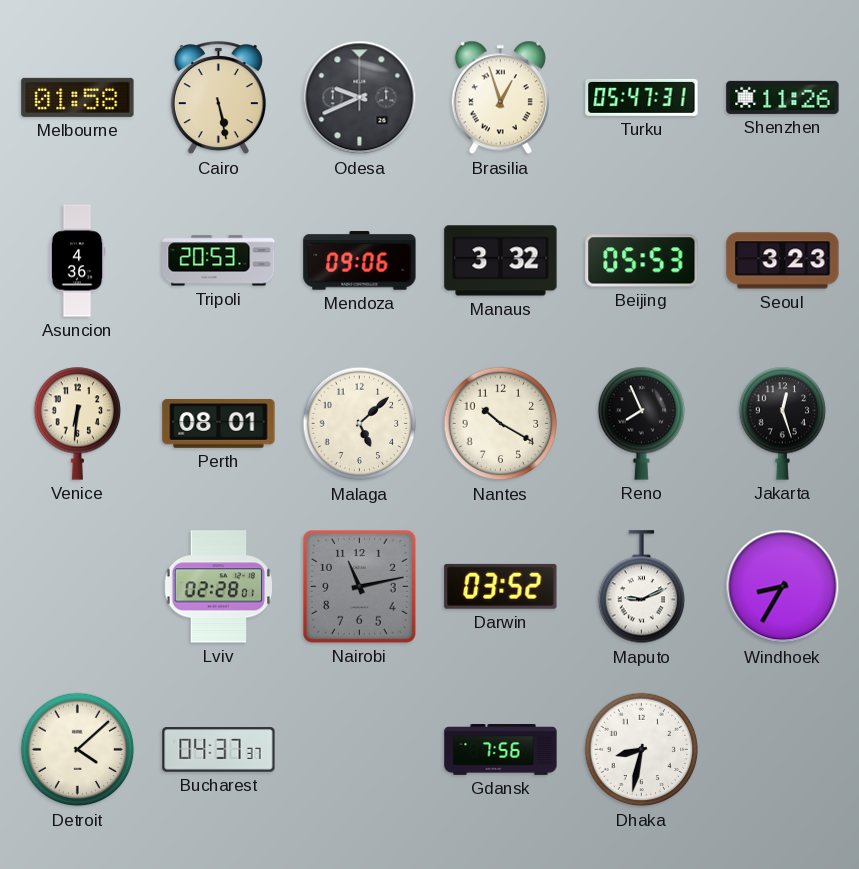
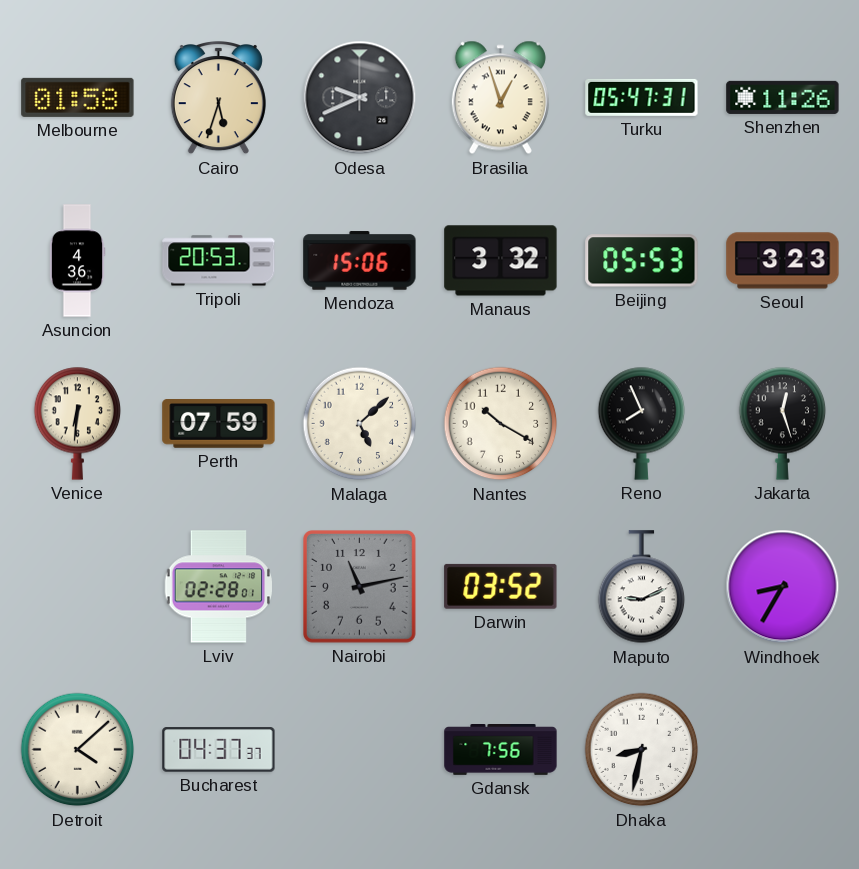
Cairo: 5:28 -> 5:33 (218, 99)
Mendoza: 09:06 -> 15:06 (360, 261)
Perth: 08:01 -> 07:59 (219, 424)
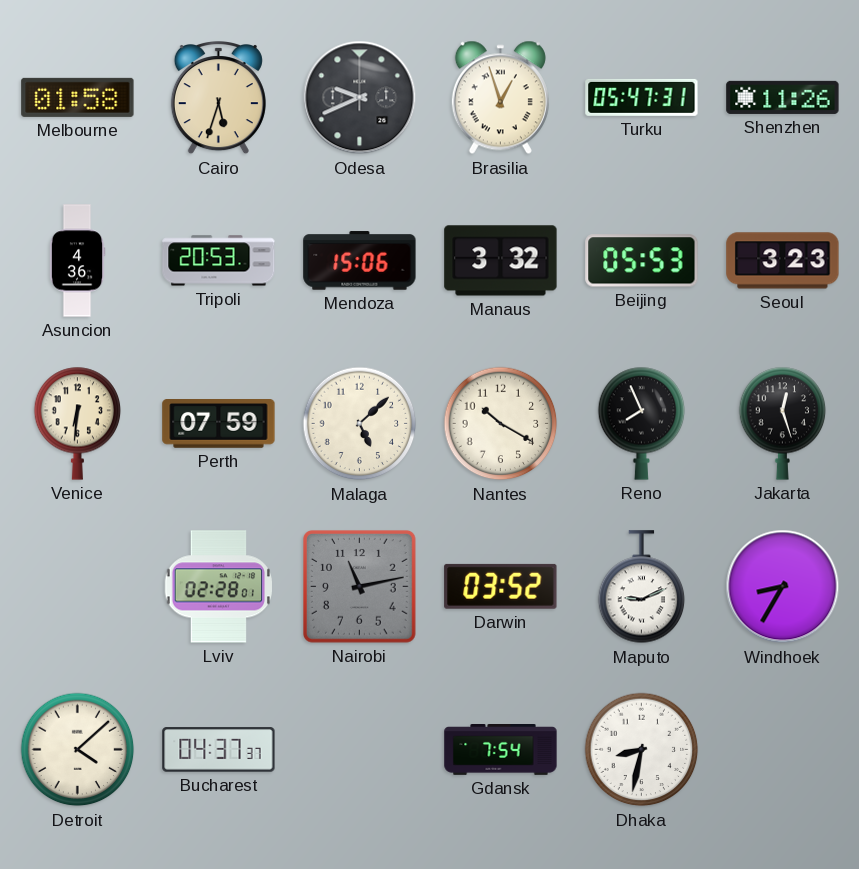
Gdansk: 7:56 -> 7:54 (501, 750)
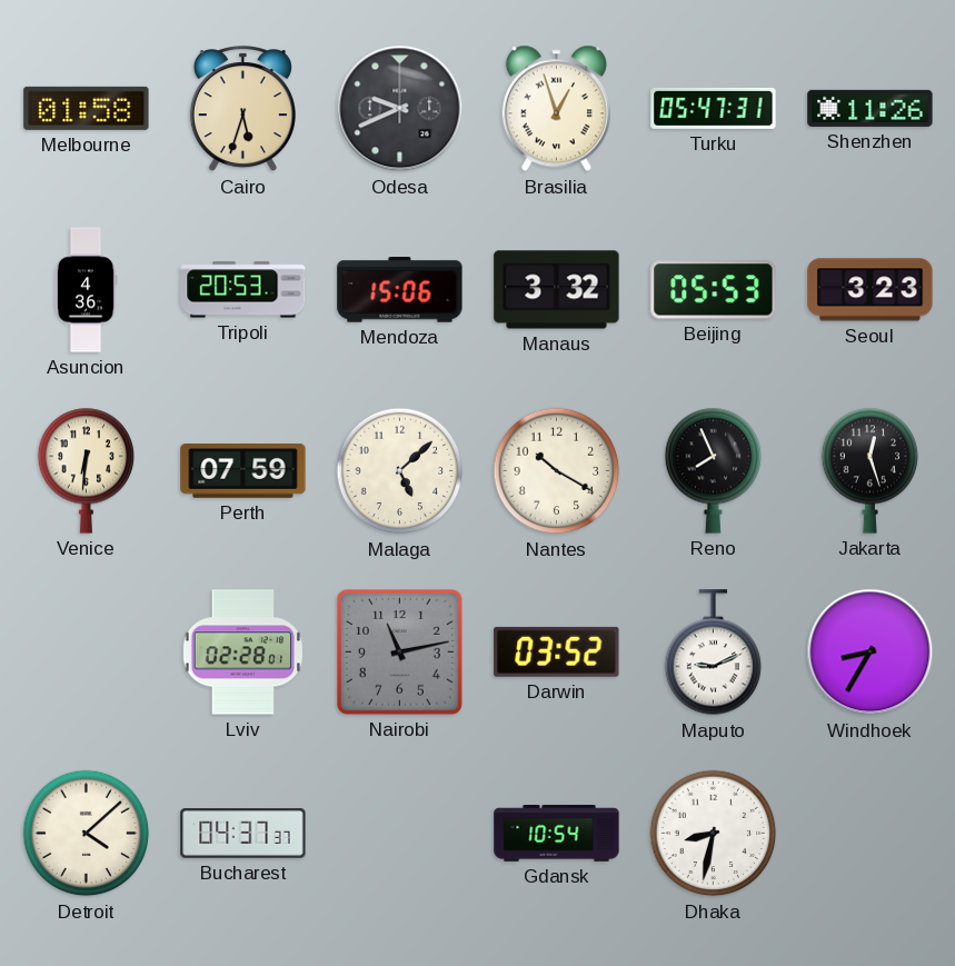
Gdansk: 7:54 -> 10:54 (557, 834)
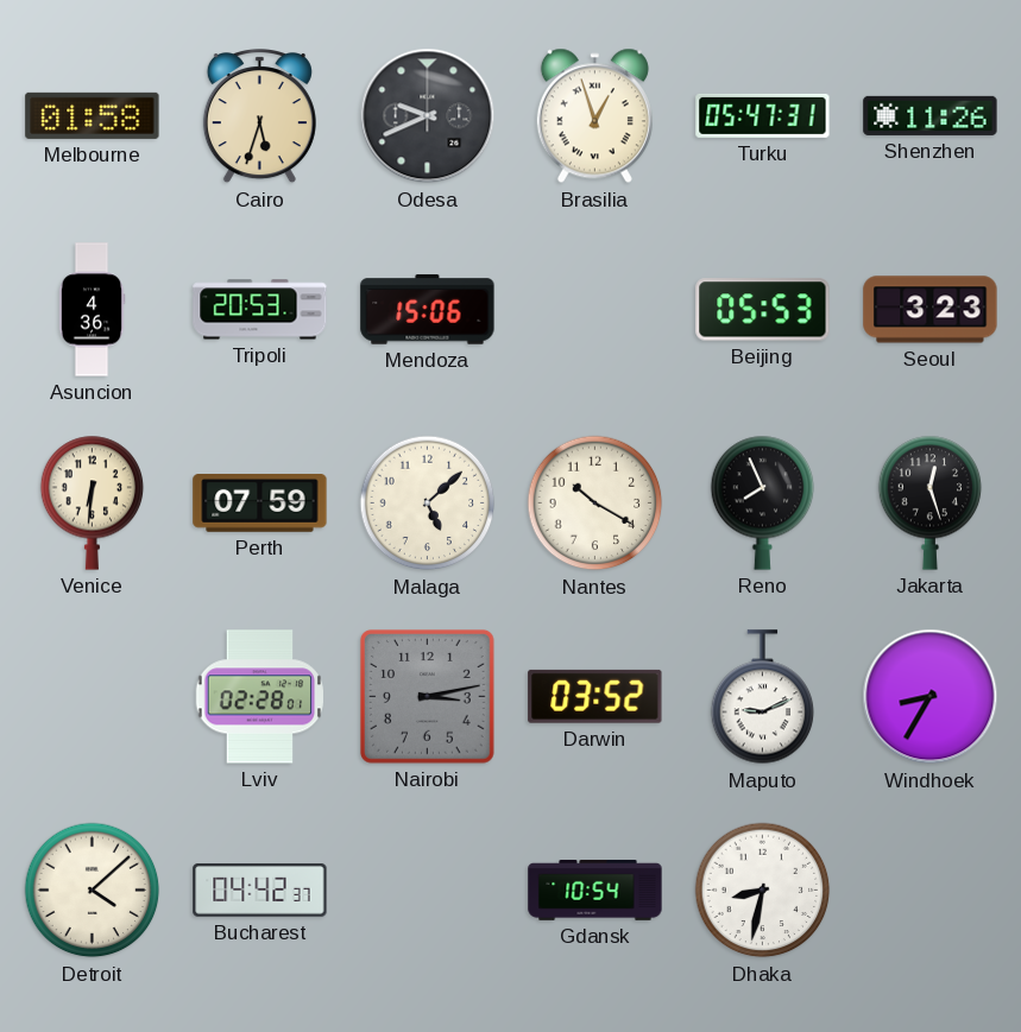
Manaus: 3:32 -> none (557, 290)
Nairobi: 11:13 -> 3:13 (428, 697)
Bucharest: 04:37 -> 04:42 (260, 891)
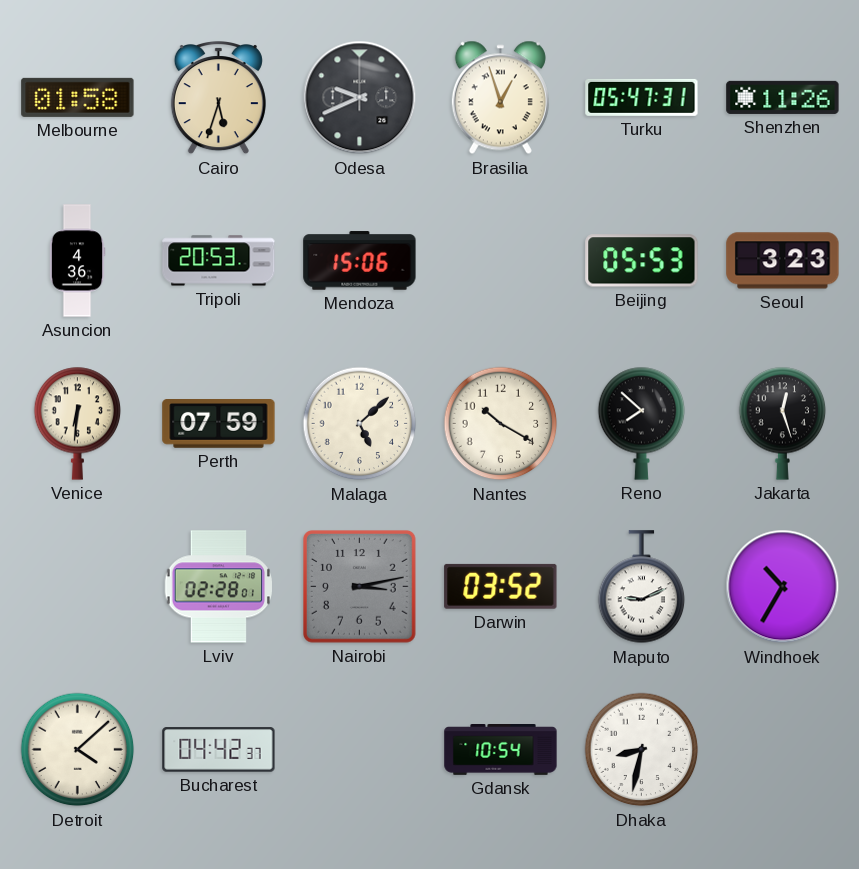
Reno: 7:56 -> 7:52 (642, 423)
Windhoek: 8:35 -> 10:35 (783, 587)
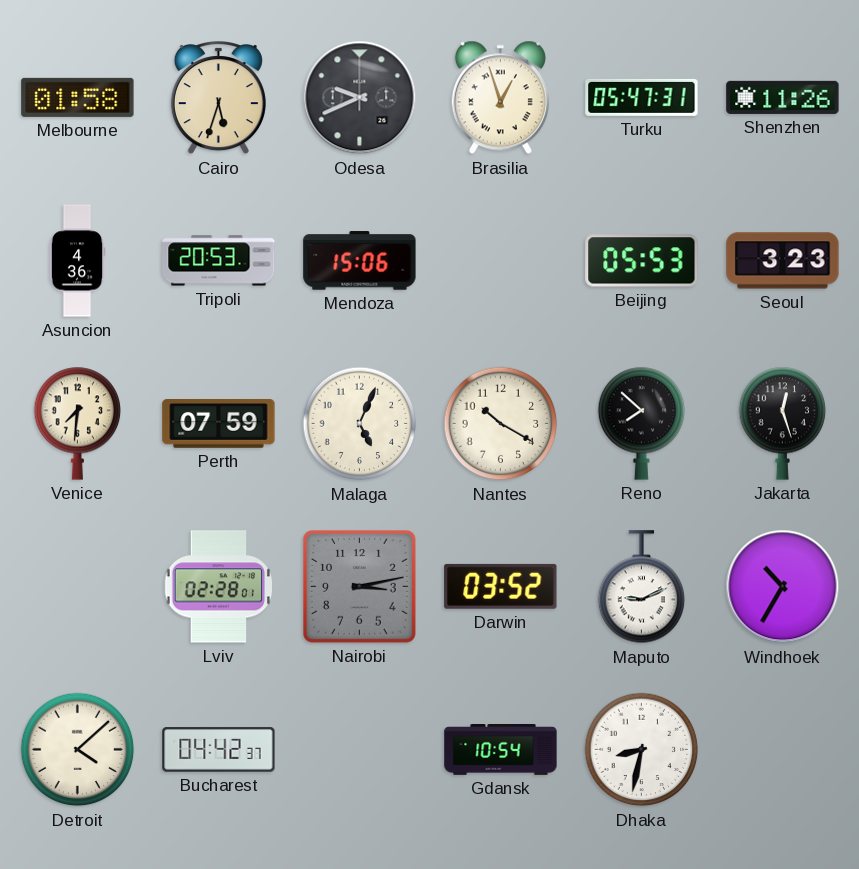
Venice: 6:31 -> 7:31 (78, 423)
Malaga: 5:08 -> 5:04 (360, 424)
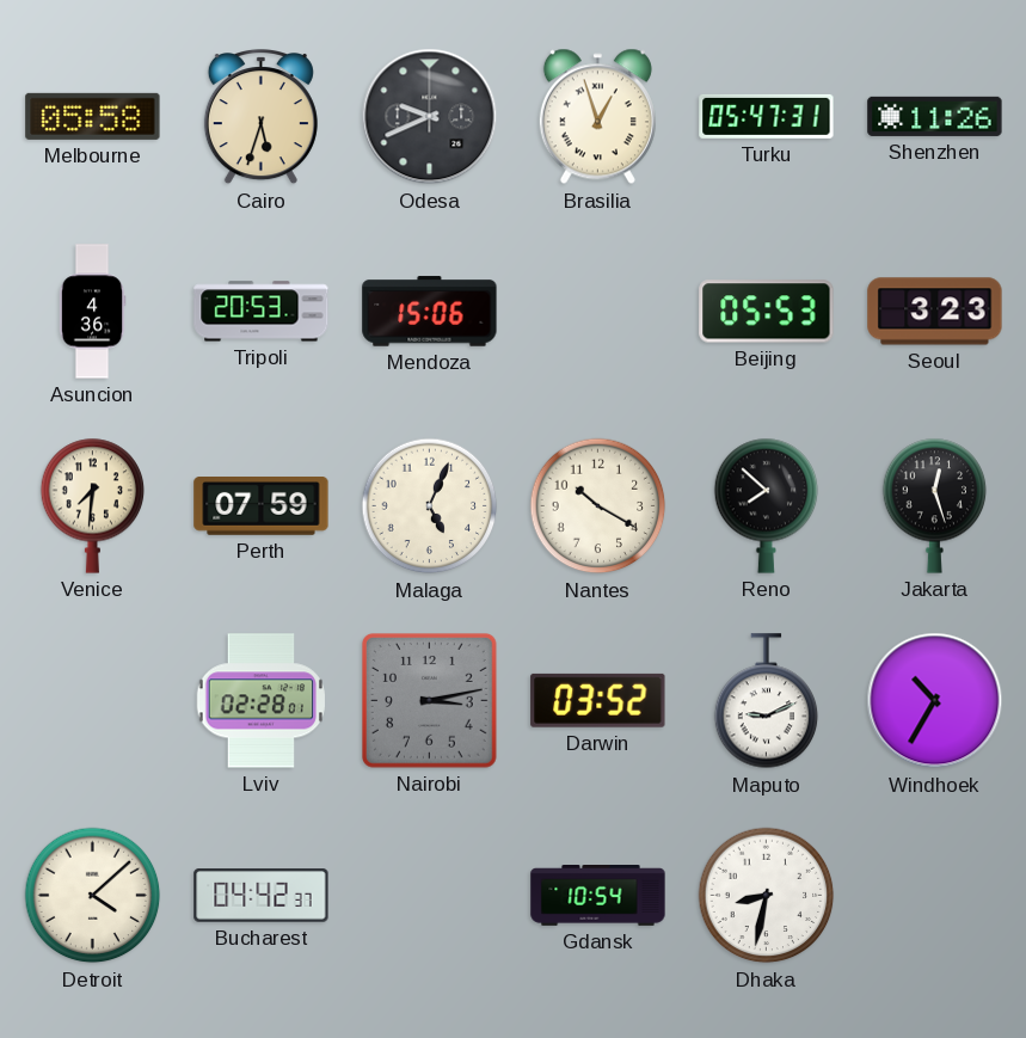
Melbourne: 01:58 -> 05:58 (93, 116)
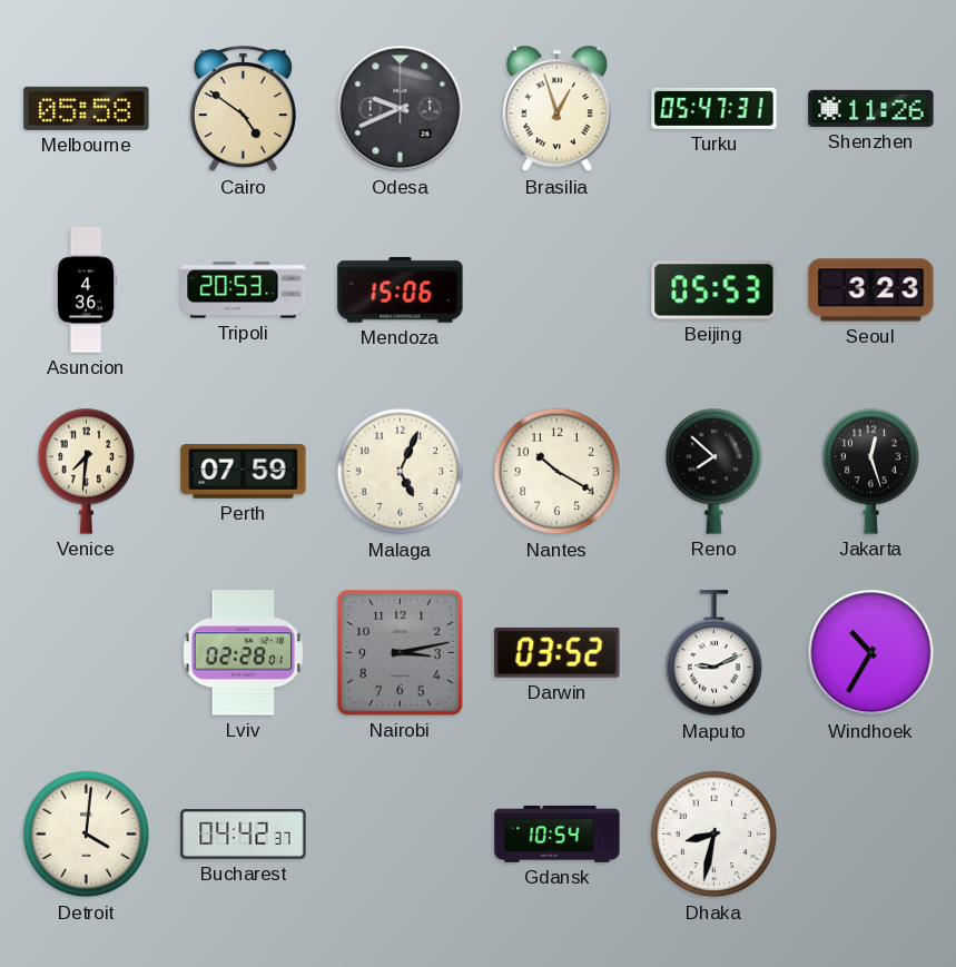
Cairo: 5:33 -> 4:51 (243, 110)
Detroit: 4:08 -> 4:01 (87, 835)
